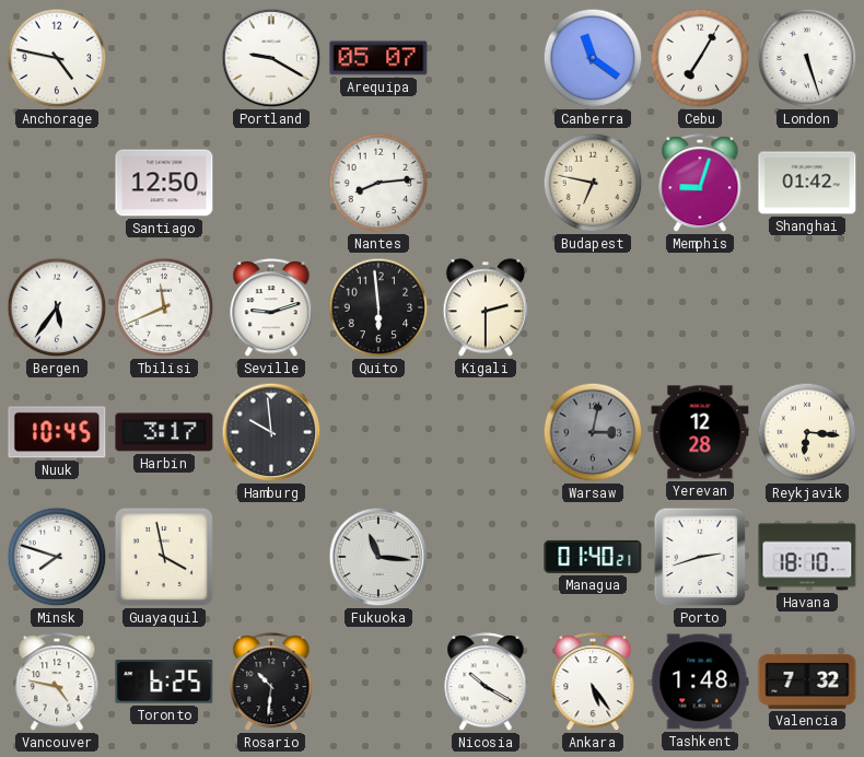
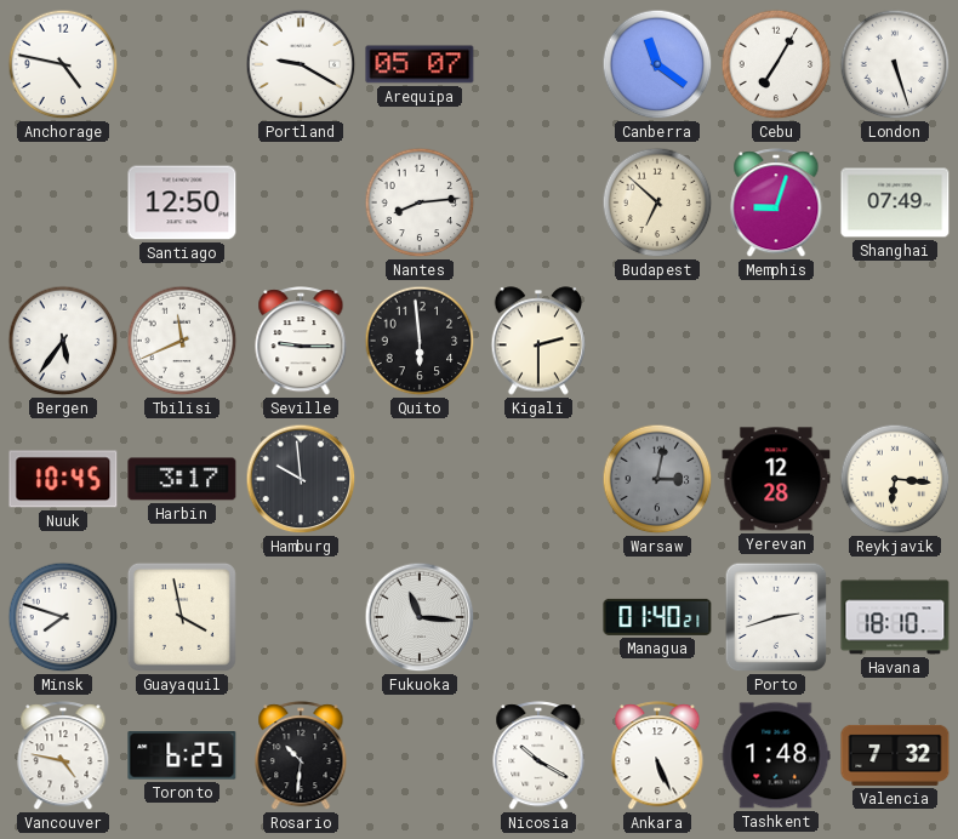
Budapest: 6:47 -> 6:52 (657, 202)
Shanghai: 01:42 -> 07:49 (895, 202)
Seville: 9:12 -> 9:15 (301, 342)
Ankara: 5:24 -> 5:26 (657, 757)
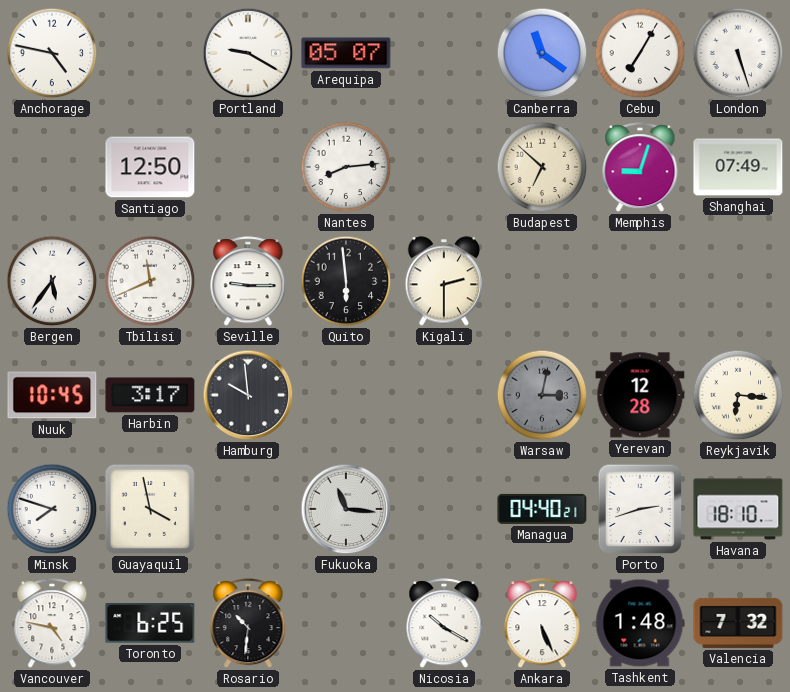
Managua: 01:40 -> 04:40 (542, 509)
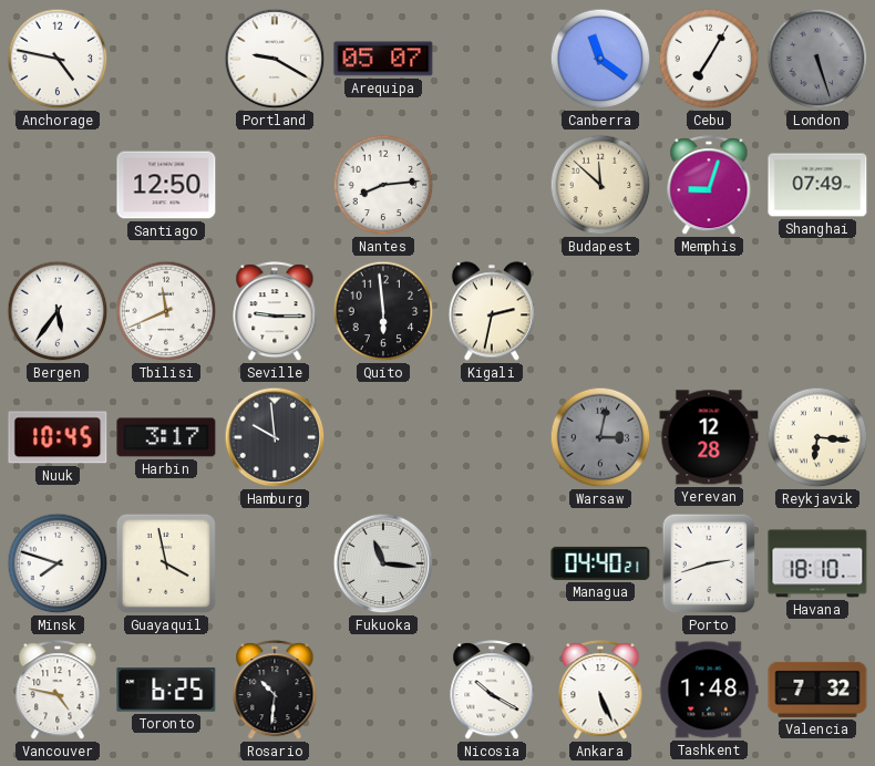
London dial: white -> grey (817, 59)
Budapest: 6:52 -> 11:52 (600, 185)
Kigali: 2:30 -> 2:32 (492, 311)
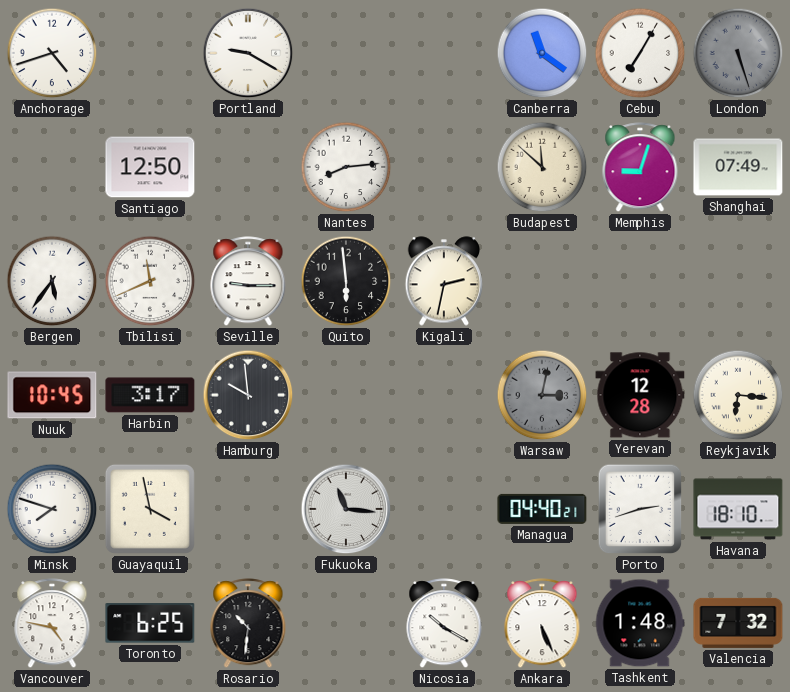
Anchorage: 4:47 -> 4:42 (52, 53)
Arequipa: 05:07 -> none (383, 59)
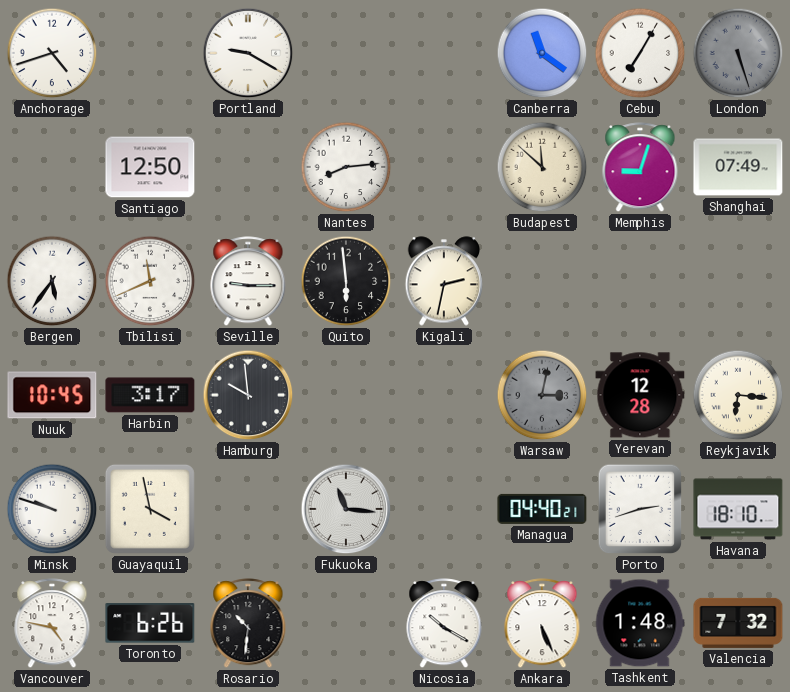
Minsk: 7:48 -> 9:48 (52, 509)
Toronto: 6:25 -> 6:26 (150, 623)
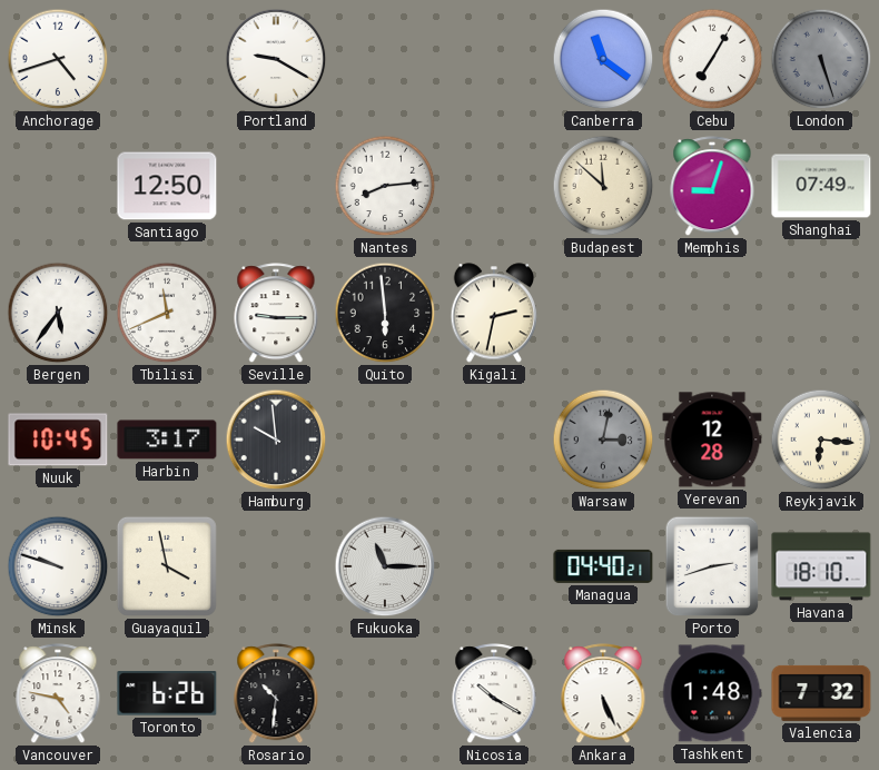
Fukuoka: 11:16 -> 11:15 (385, 566)
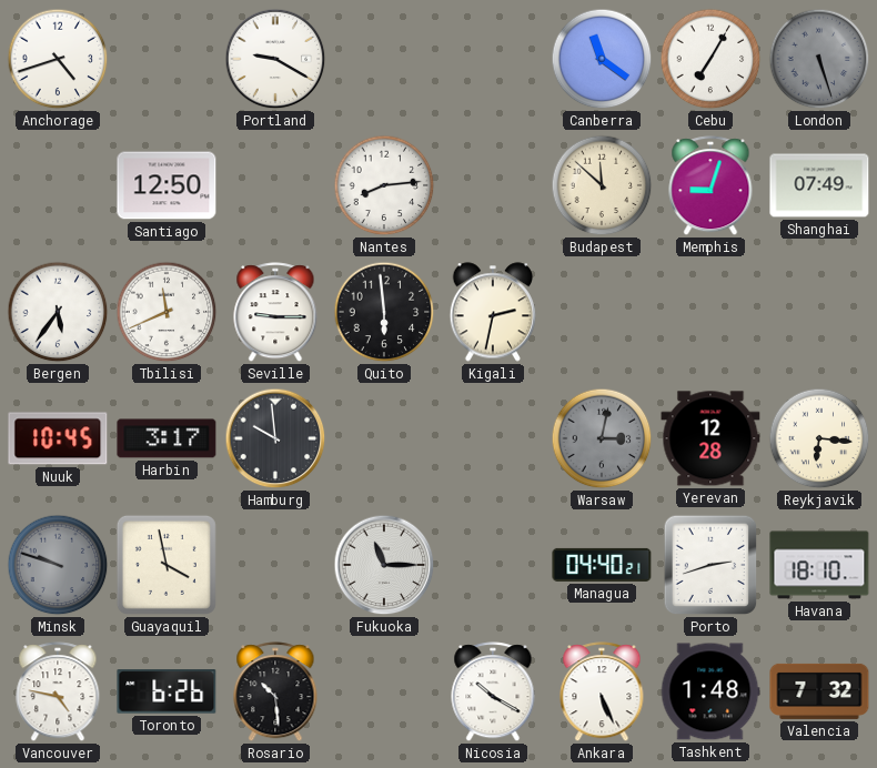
Minsk dial: white -> grey (58, 565)
Rosario: 10:31 -> 10:29 (275, 693)
